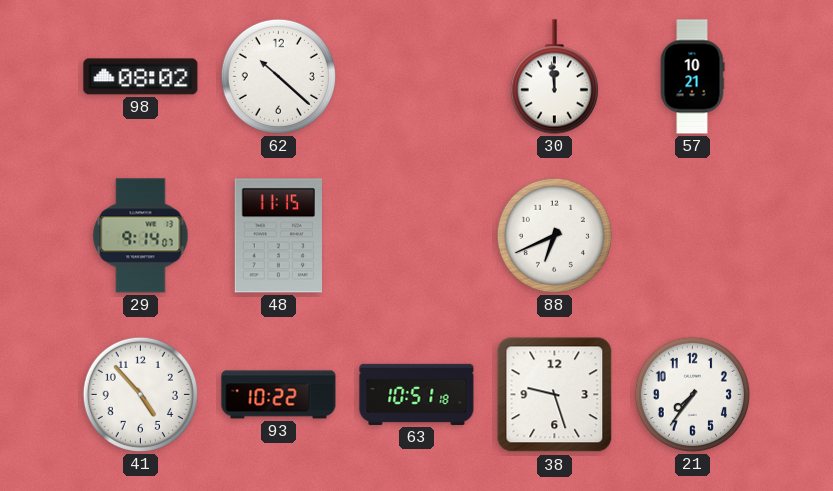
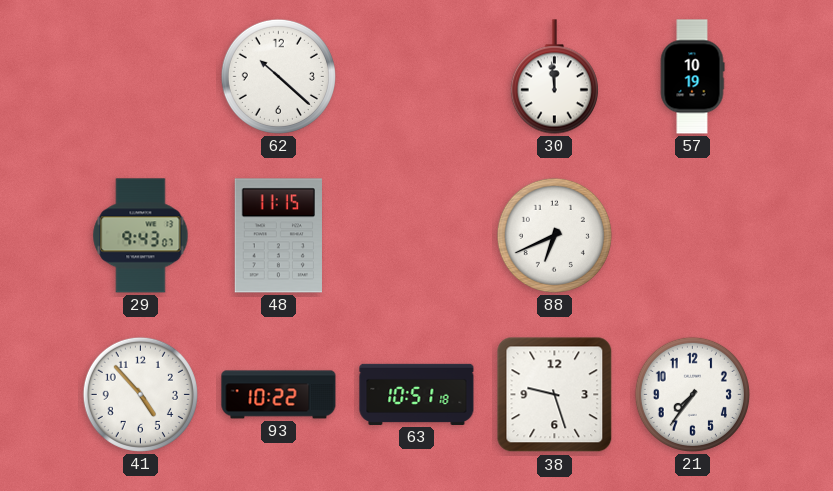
98: 08:02 -> none (141, 77)
57: 10:21 -> 10:19 (692, 77)
29: 9:14 -> 9:43 (141, 236)
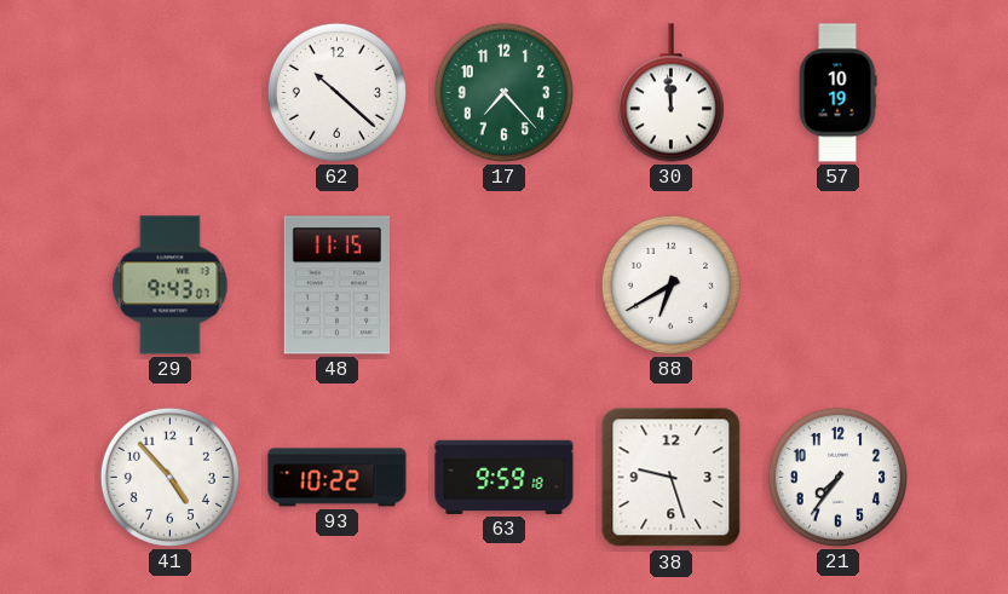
17: none -> 7:23 (503, 92)
88: 6:41 -> 6:40 (670, 284)
63: 10:51 -> 9:59 (505, 477)
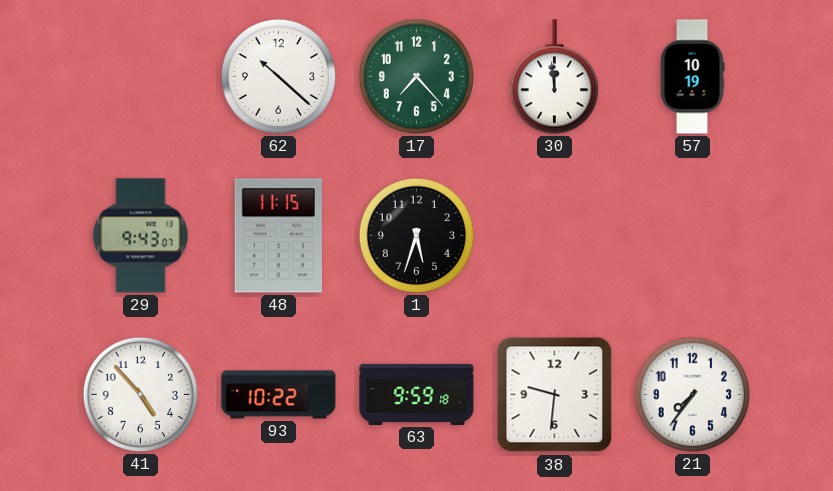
1: none -> 5:33 (416, 235)
88: 6:40 -> none (670, 284)
38: 9:27 -> 9:31 (555, 395)
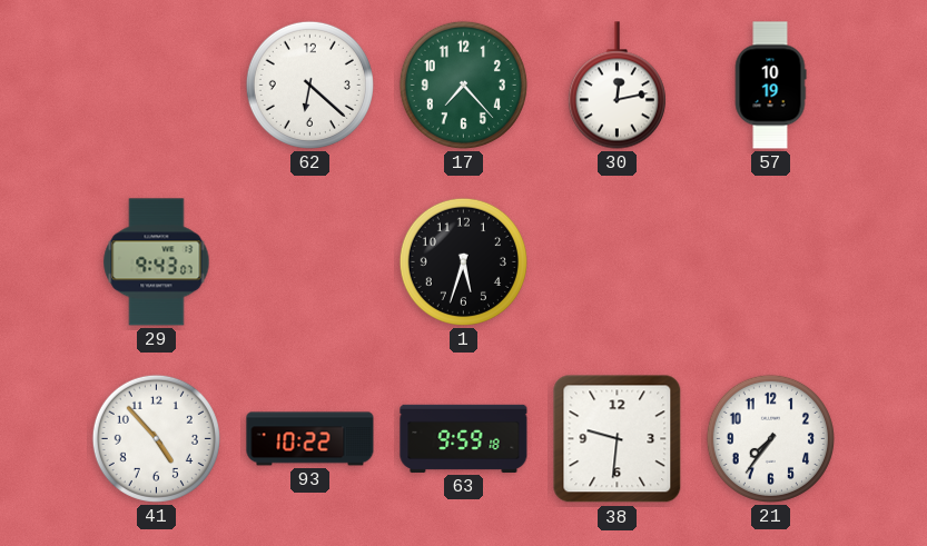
62: 10:22 -> 6:22 (309, 85)
30: 11:59 -> 12:13 (617, 86)
48: 11:15 -> none (278, 236)
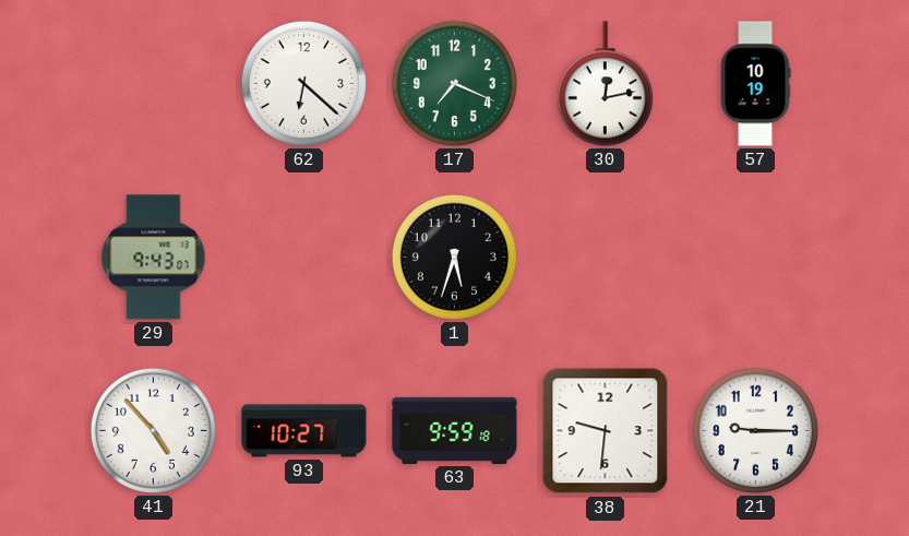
17: 7:23 -> 7:19 (454, 83)
93: 10:22 -> 10:27 (304, 431)
21: 7:36 -> 9:15 (755, 430)
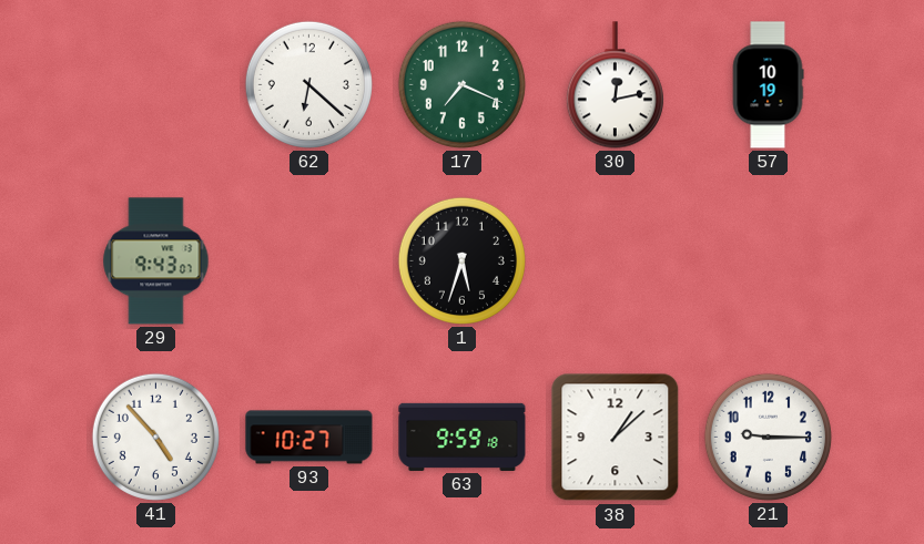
38: 9:31 -> 1:08 (616, 438)
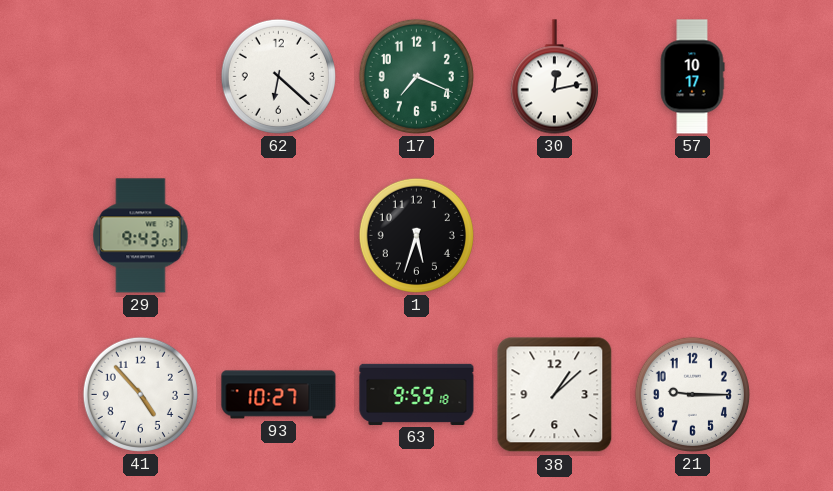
57: 10:19 -> 10:17 (692, 77)
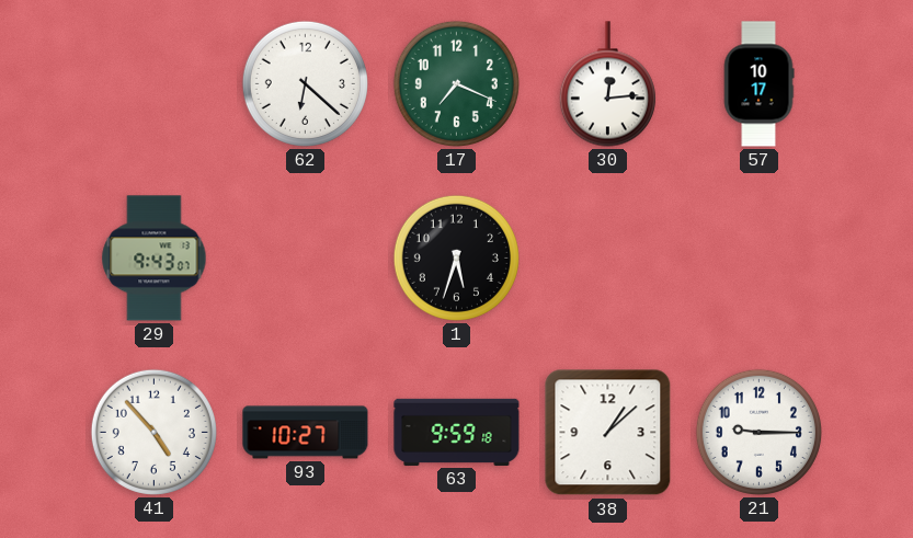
30: 12:13 -> 12:14 (607, 84)
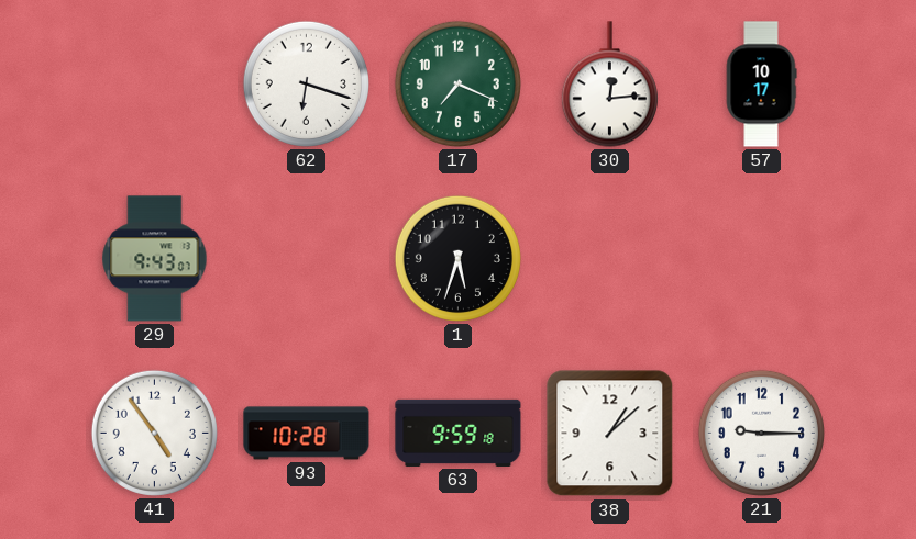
62: 6:22 -> 6:18 (306, 83)
41: 4:53 -> 4:54 (154, 433)
93: 10:27 -> 10:28 (307, 434)
